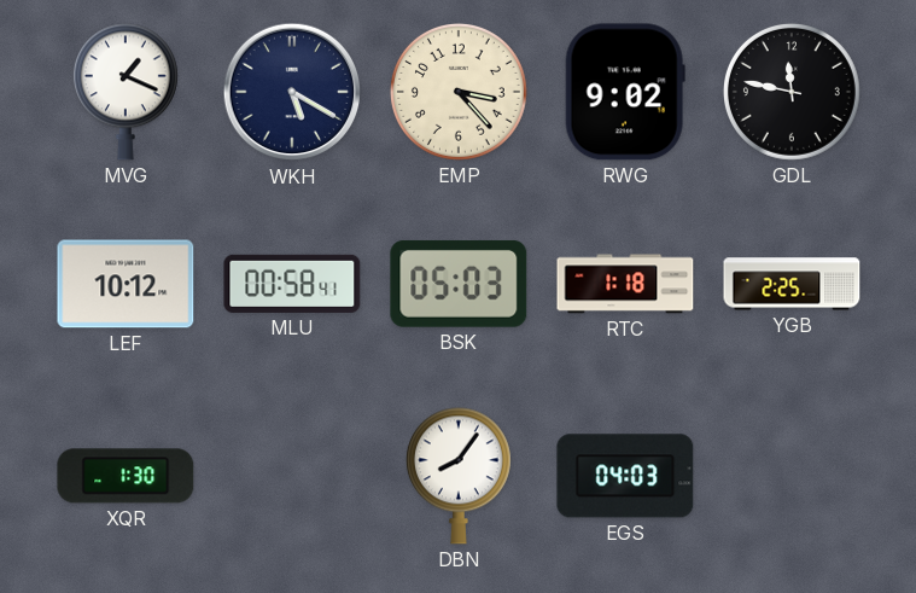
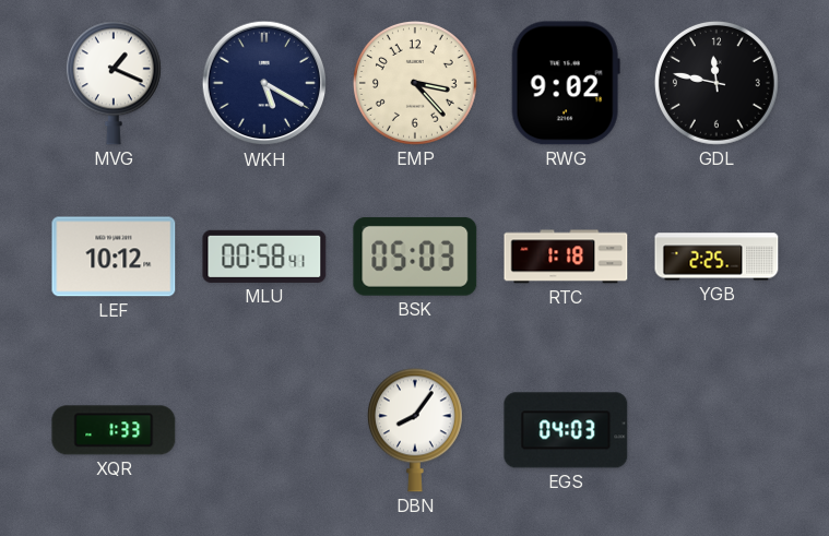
XQR: 1:30 -> 1:33 (114, 430)
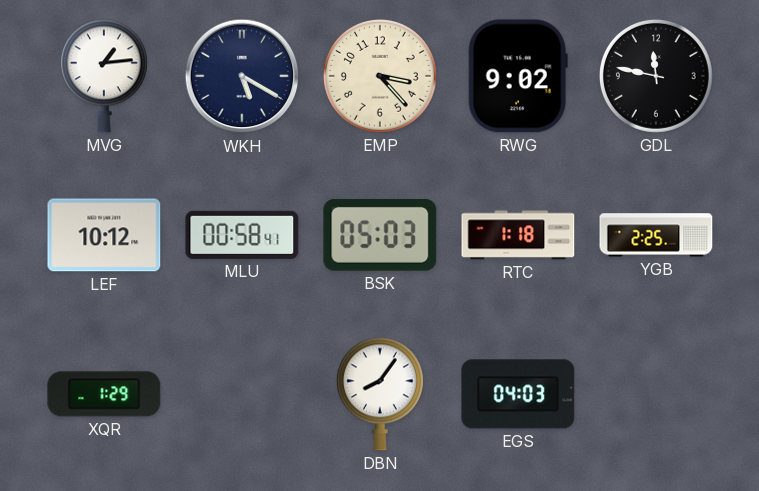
MVG: 1:19 -> 1:14 (104, 76)
XQR: 1:33 -> 1:29 (104, 394)
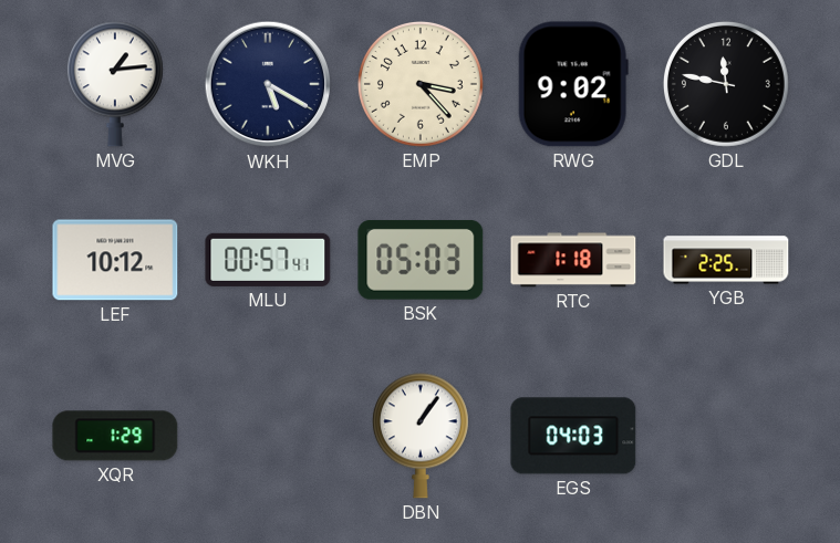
MLU: 00:58 -> 00:57 (268, 260)
DBN: 8:06 -> 1:06 (421, 436)
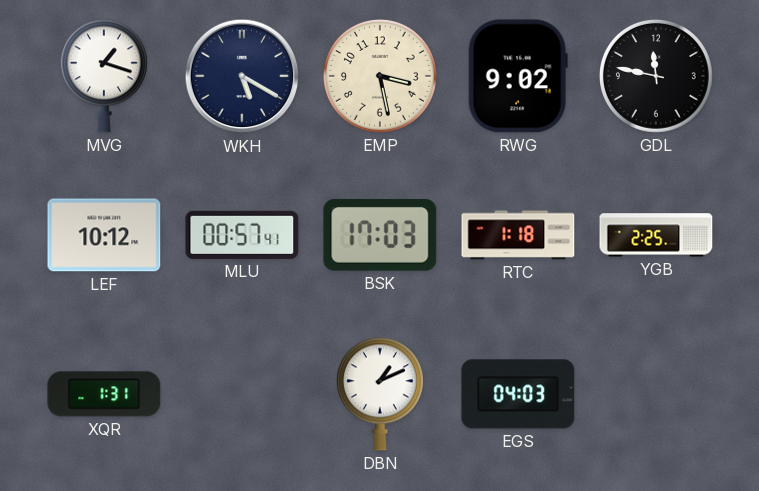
MVG: 1:14 -> 1:18 (104, 76)
EMP: 3:23 -> 3:28 (380, 76)
BSK: 05:03 -> 17:03 (380, 235)
XQR: 1:29 -> 1:31 (104, 394)
DBN: 1:06 -> 1:11 (380, 394)
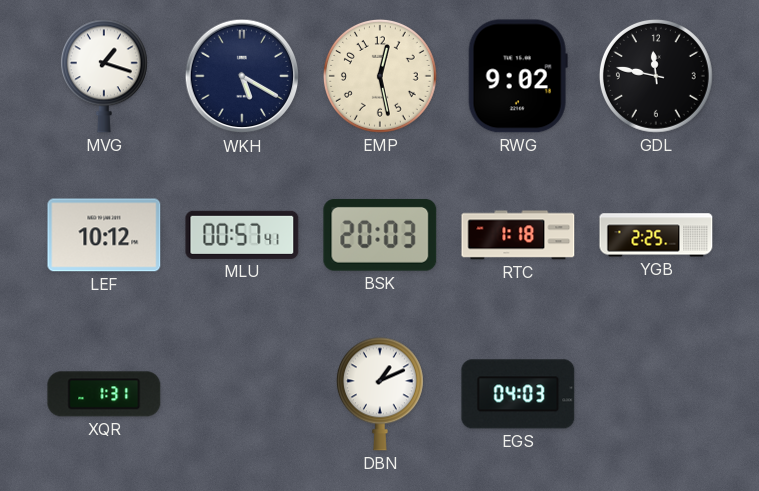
EMP: 3:28 -> 12:28 (380, 76)
BSK: 17:03 -> 20:03 (380, 235)
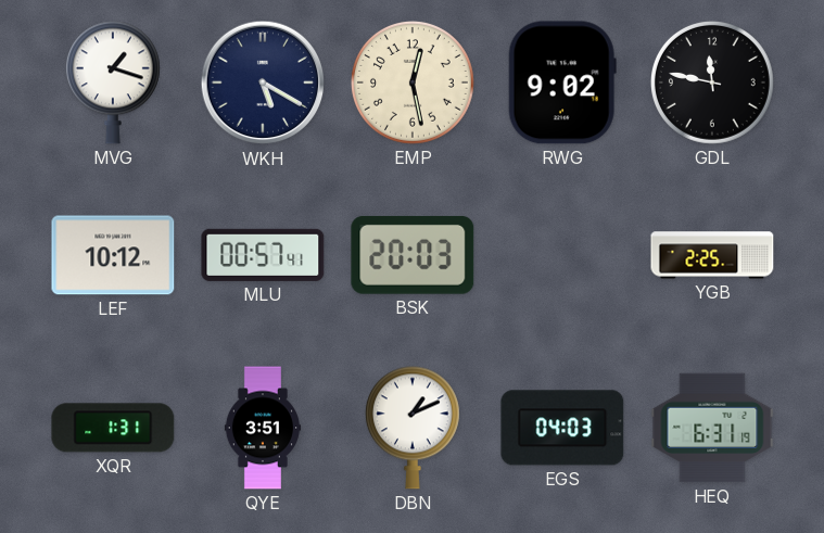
RTC: 1:18 -> none (518, 235)
QYE: none -> 3:51 (263, 428)
HEQ: none -> 6:31 (712, 428)
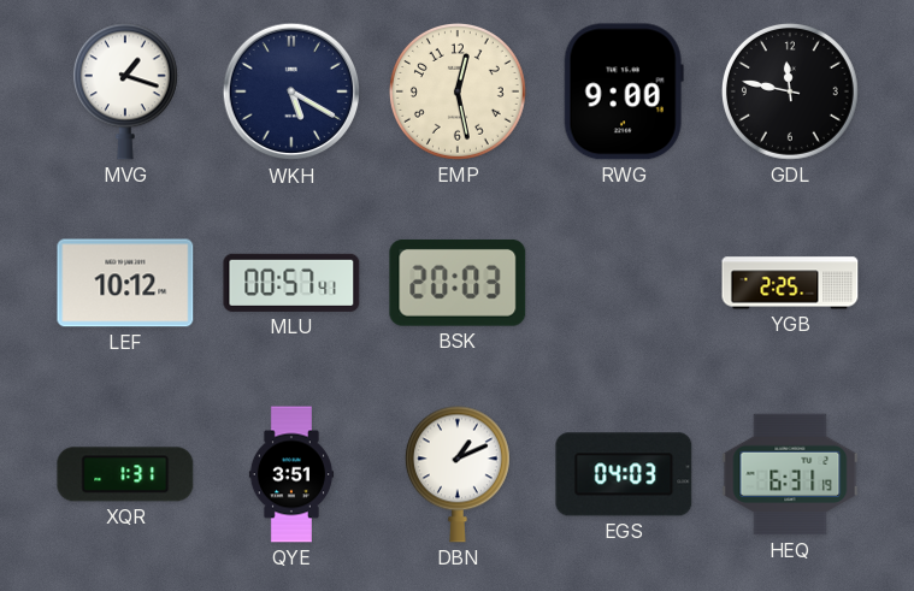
RWG: 9:02 -> 9:00 (624, 91)
